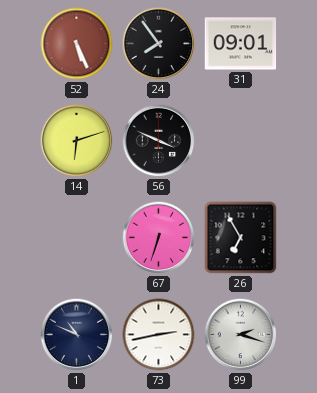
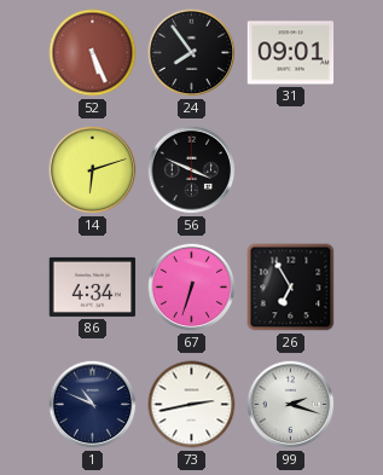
86: none -> 4:34 (93, 286)
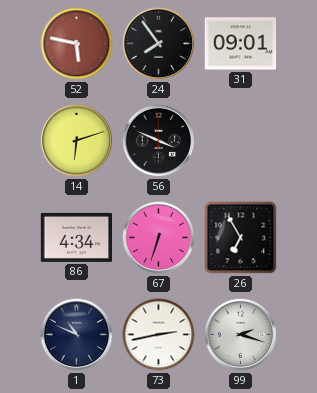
52: 5:26 -> 5:47 (77, 44)
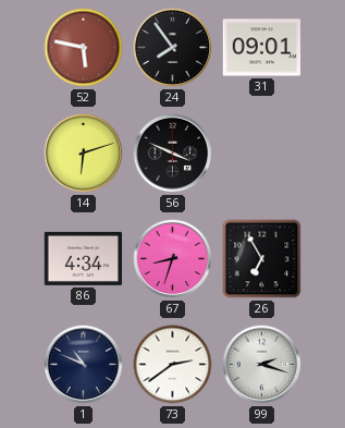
67: 6:33 -> 8:33 (173, 259)
73: 2:43 -> 2:39 (173, 365)
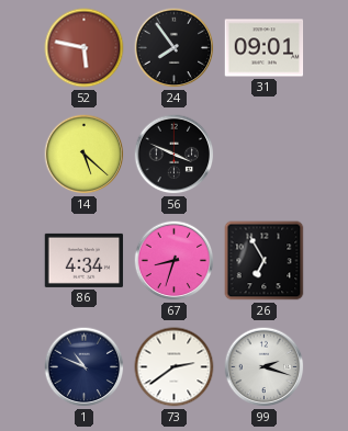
14: 6:12 -> 5:22 (85, 155)
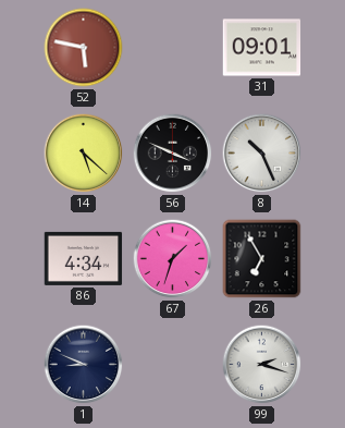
24: 7:54 -> none (175, 48)
8: none -> 10:26 (262, 154)
67: 8:33 -> 1:33 (173, 259)
1: 10:49 -> 8:49 (84, 365)
73: 2:39 -> none (175, 367)
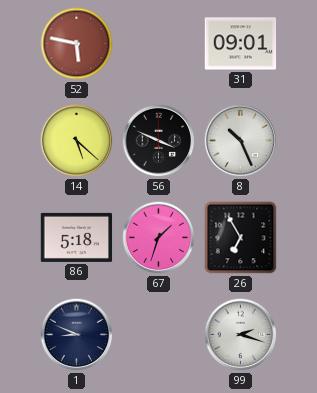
86: 4:34 -> 5:18 (77, 237)
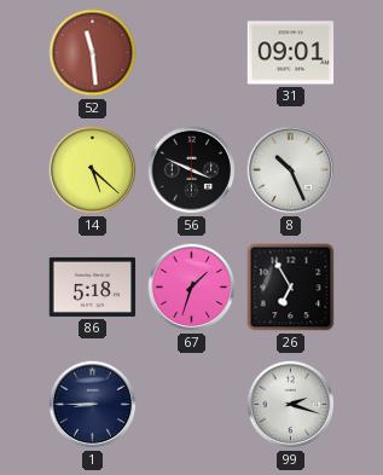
52: 5:47 -> 11:29 (93, 53)
1: 8:49 -> 8:45 (93, 405)
